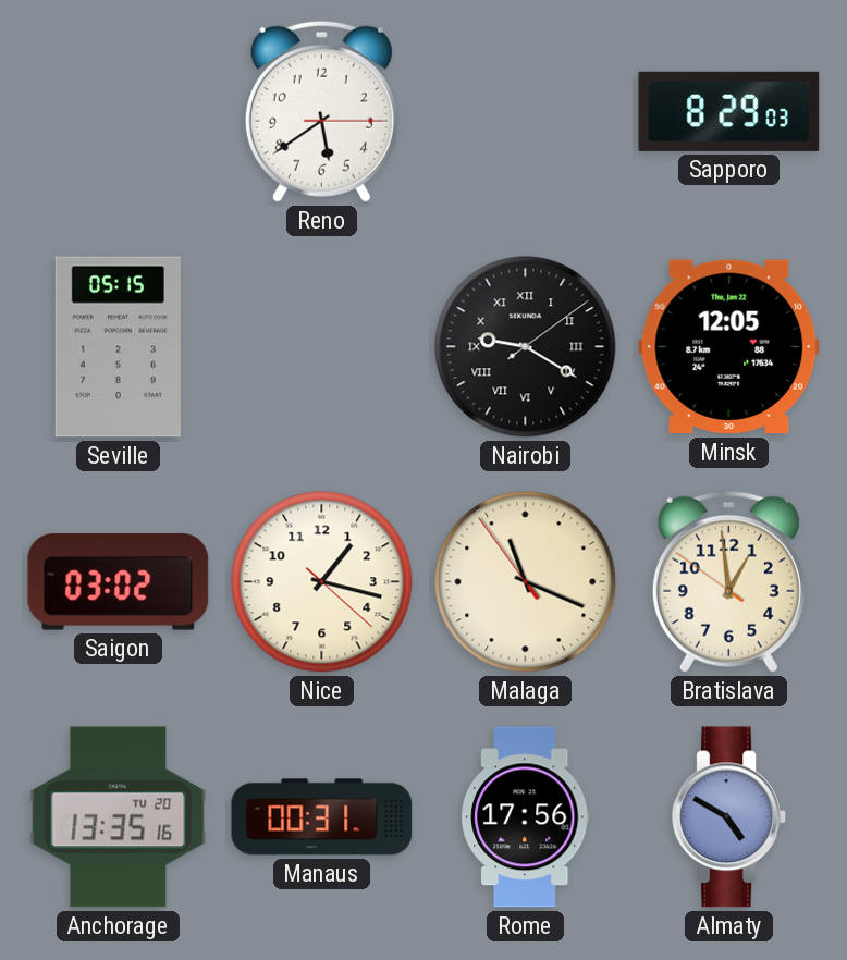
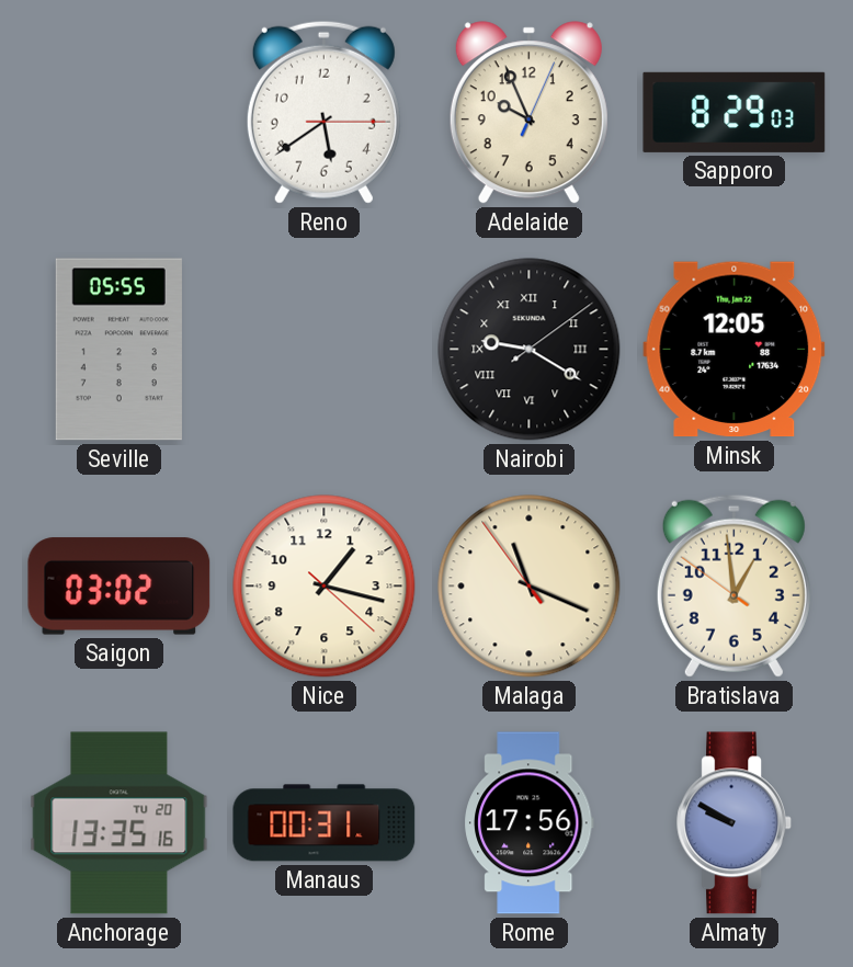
Adelaide: none -> 9:56 (528, 113)
Seville: 05:15 -> 05:55 (118, 350)
Almaty: 4:50 -> 9:50 (735, 823)
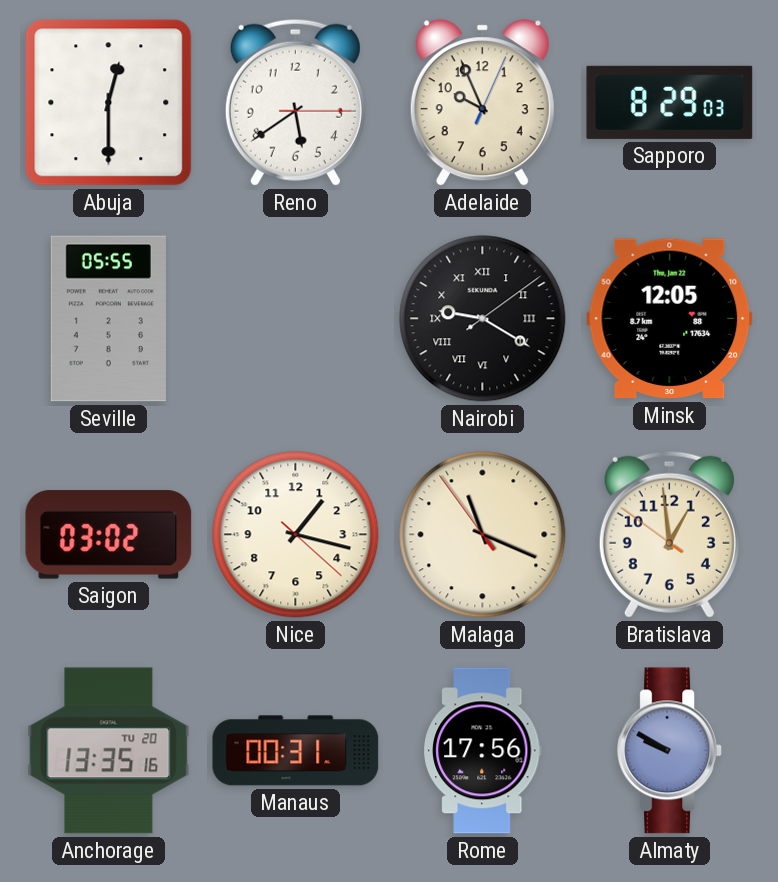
Abuja: none -> 12:30 (109, 103)
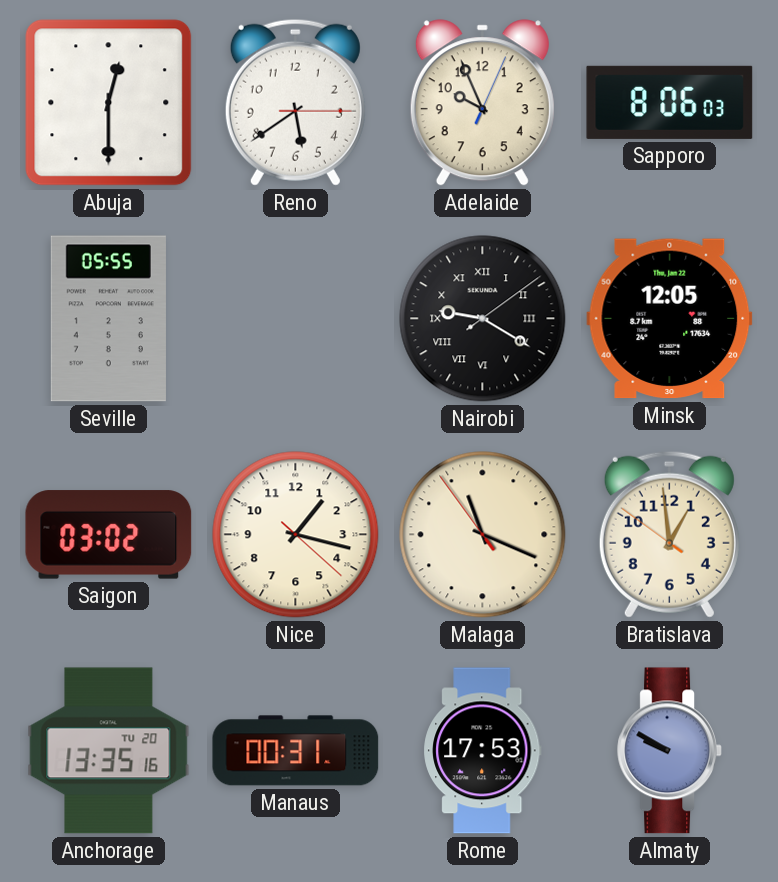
Sapporo: 8:29 -> 8:06 (670, 102)
Rome: 17:56 -> 17:53 (483, 751)
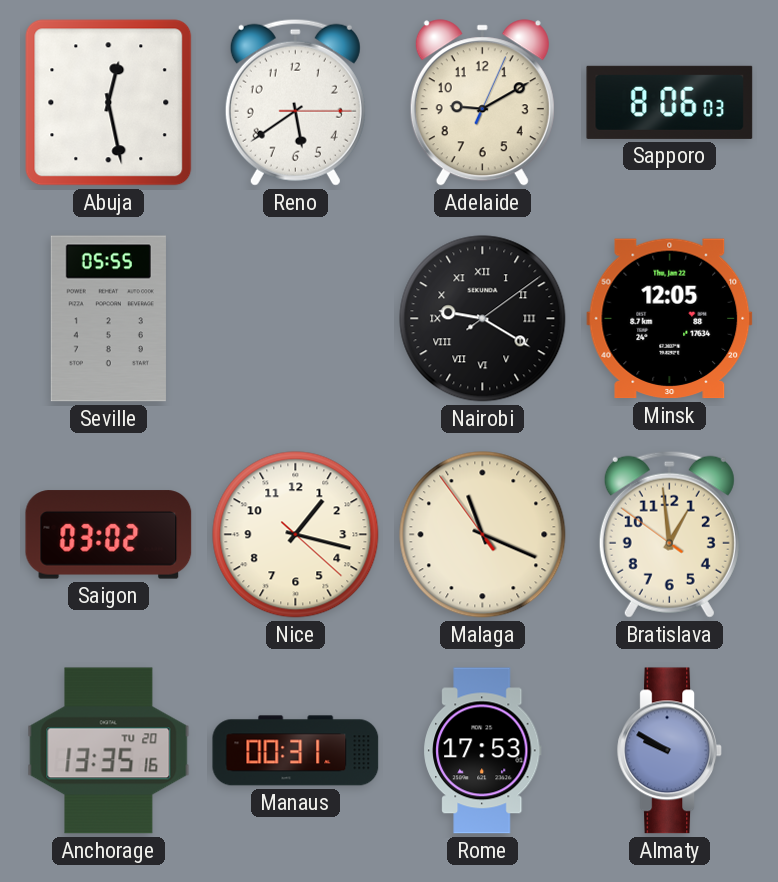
Abuja: 12:30 -> 12:28 (109, 103)
Adelaide: 9:56 -> 9:10 (482, 103)
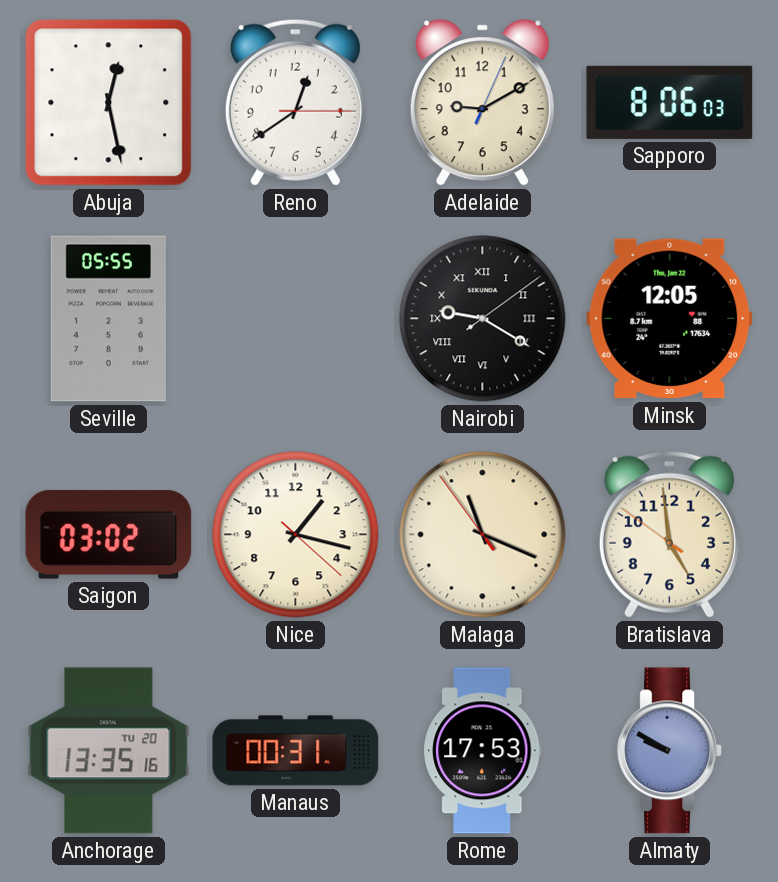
Reno: 5:39 -> 12:39 (295, 102)
Bratislava: 12:58 -> 4:58 (669, 534)
